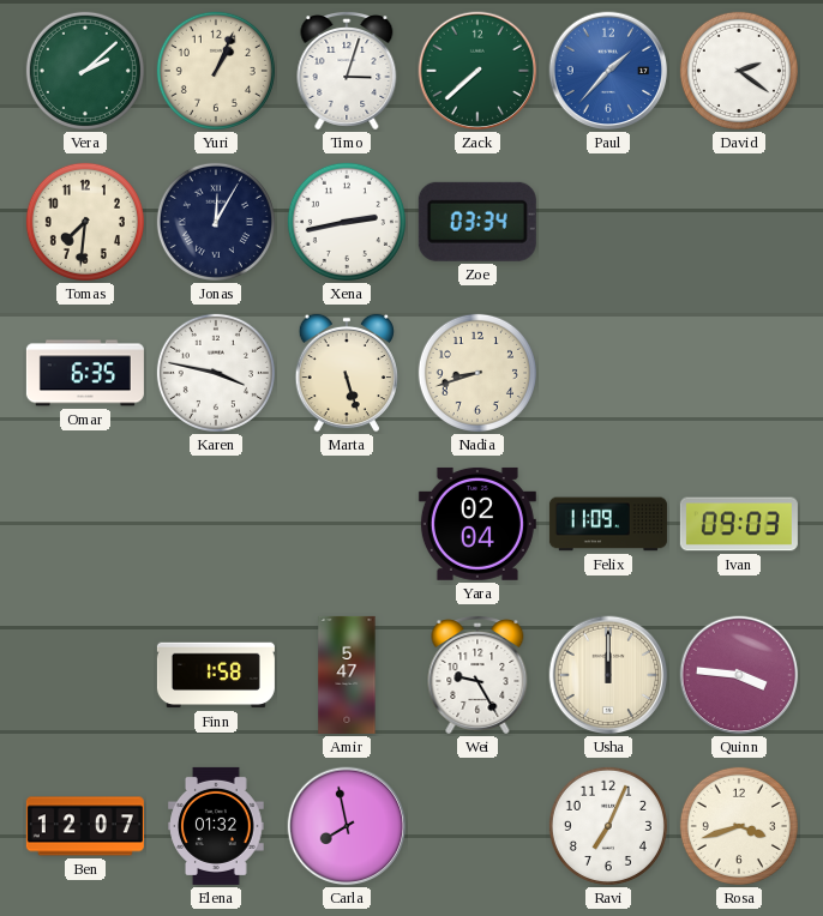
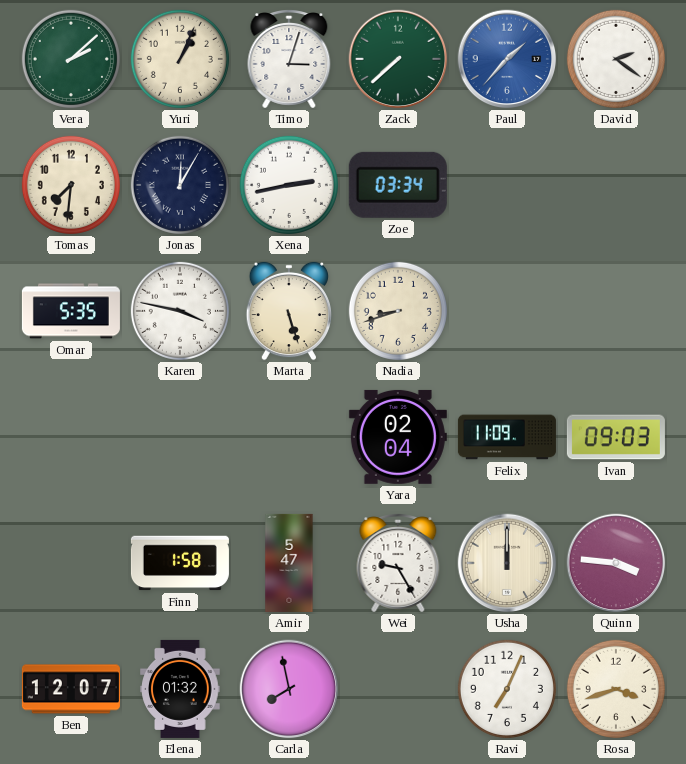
Omar: 6:35 -> 5:35 (71, 311)
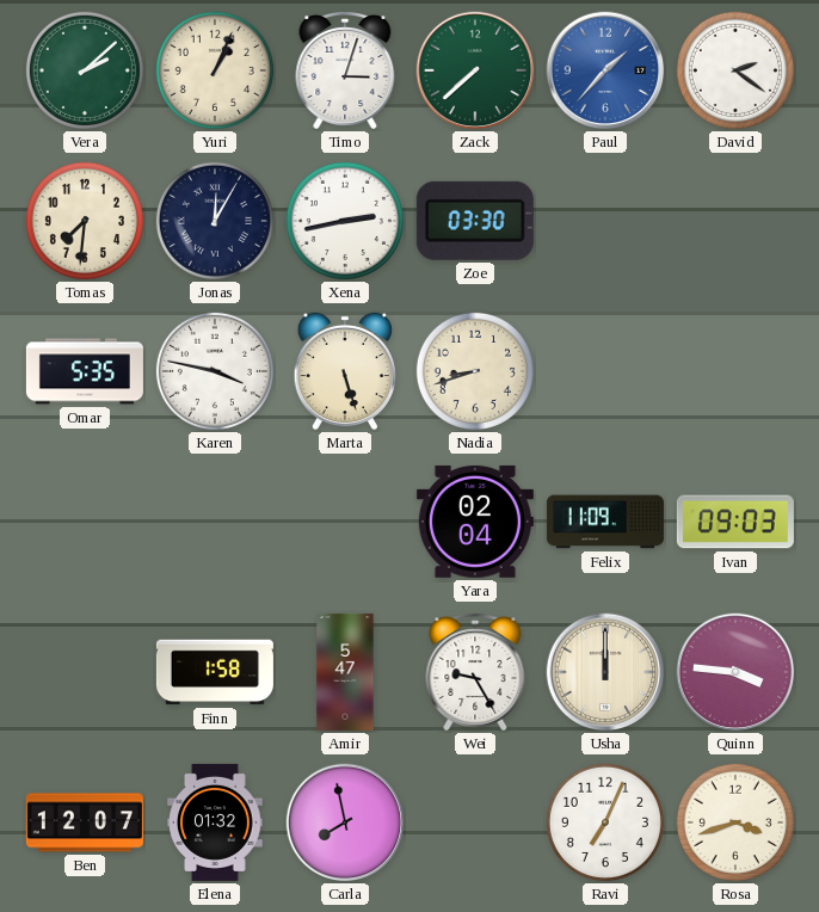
Zoe: 03:34 -> 03:30 (475, 221)
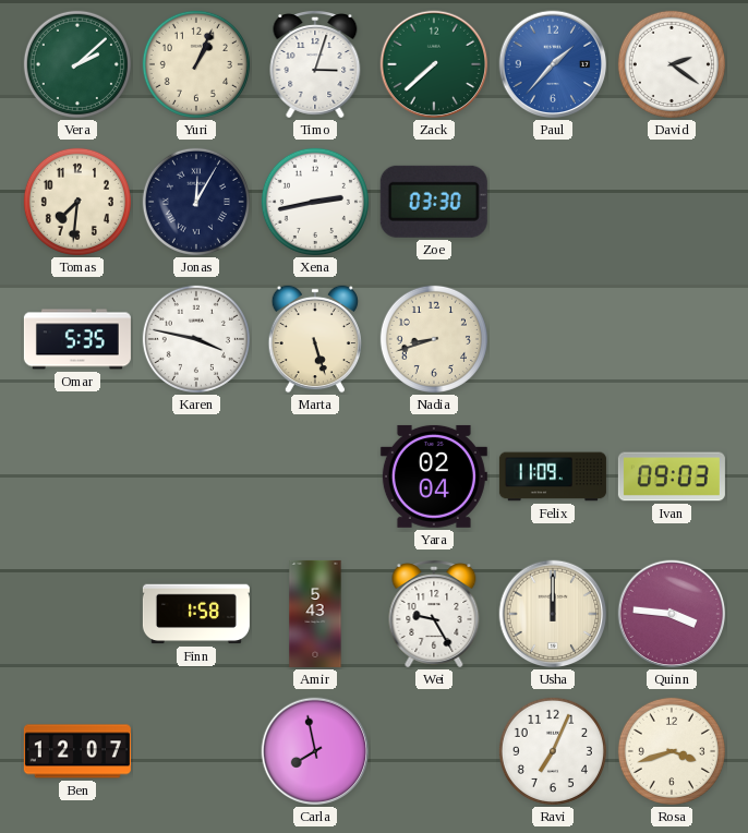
Amir: 5:47 -> 5:43 (315, 614)
Elena: 01:32 -> none (215, 822)
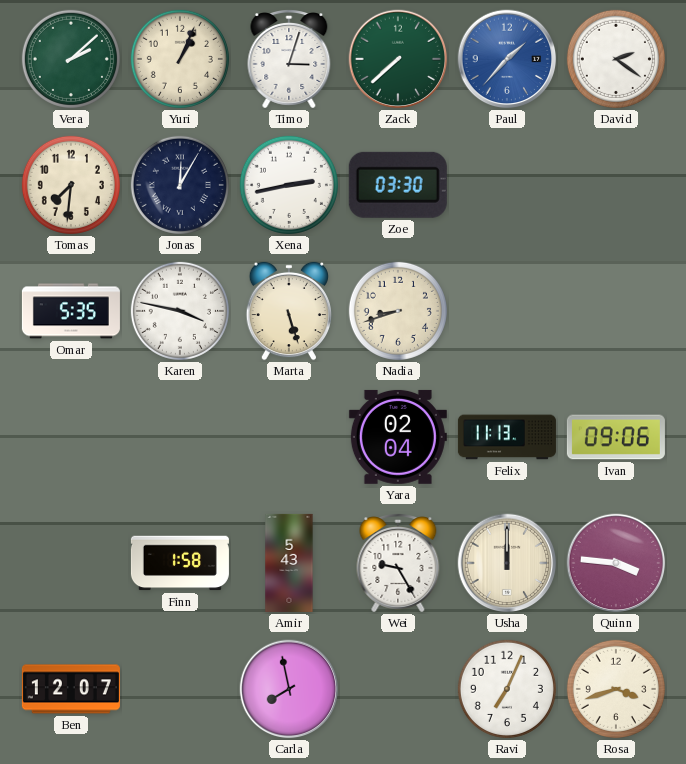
Felix: 11:09 -> 11:13 (507, 437)
Ivan: 09:03 -> 09:06 (616, 437)
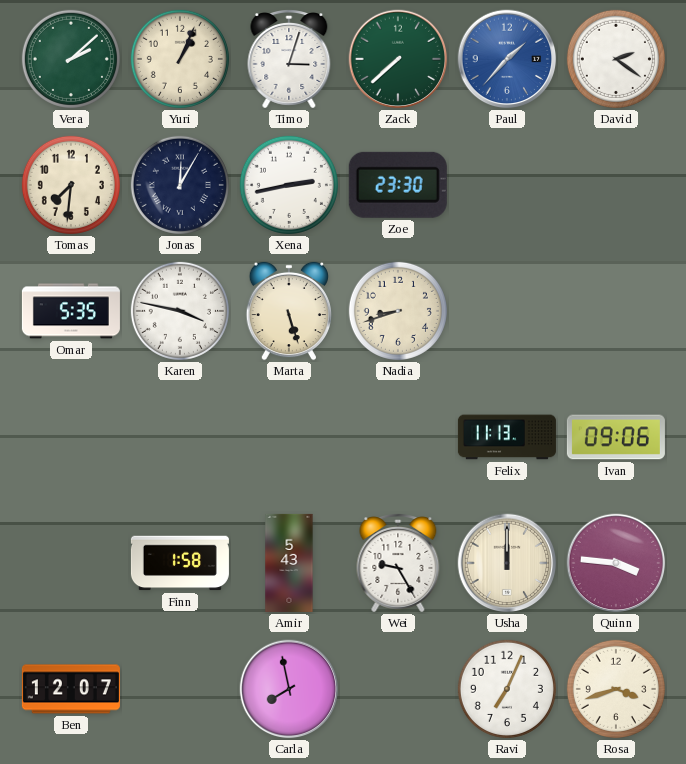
Zoe: 03:30 -> 23:30 (398, 185)
Yara: 02:04 -> none (398, 437)
